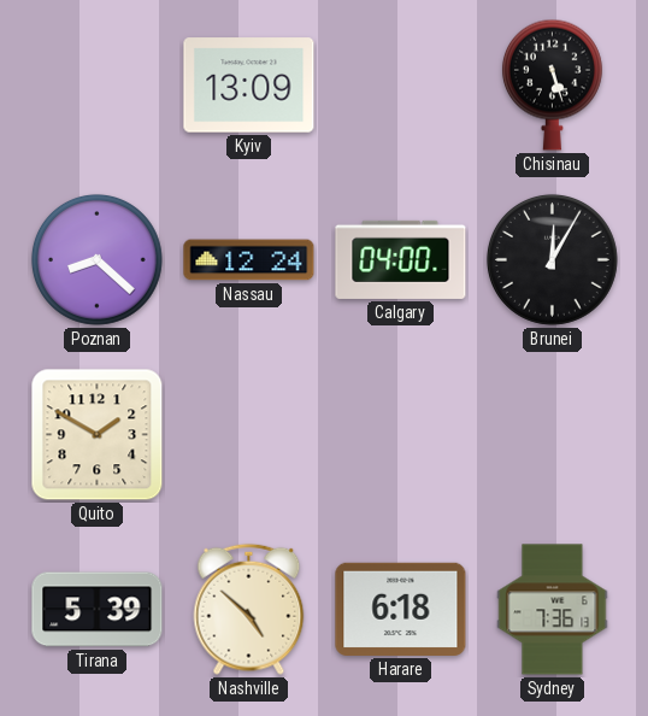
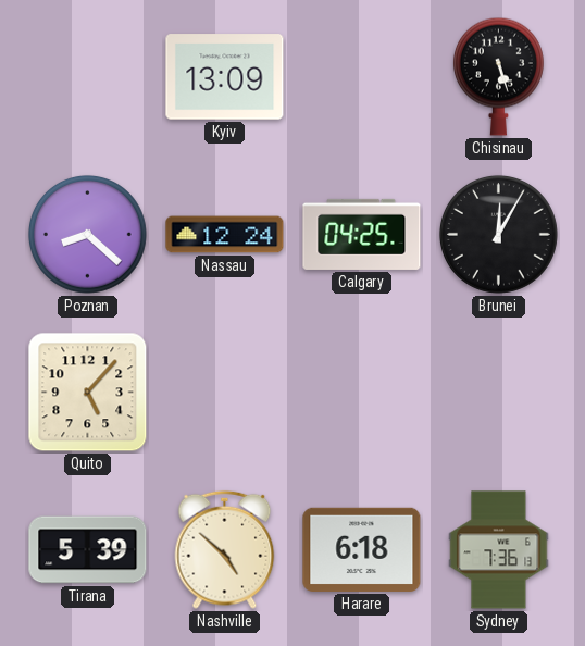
Calgary: 04:00 -> 04:25 (362, 234)
Quito: 1:50 -> 5:07 (88, 393)
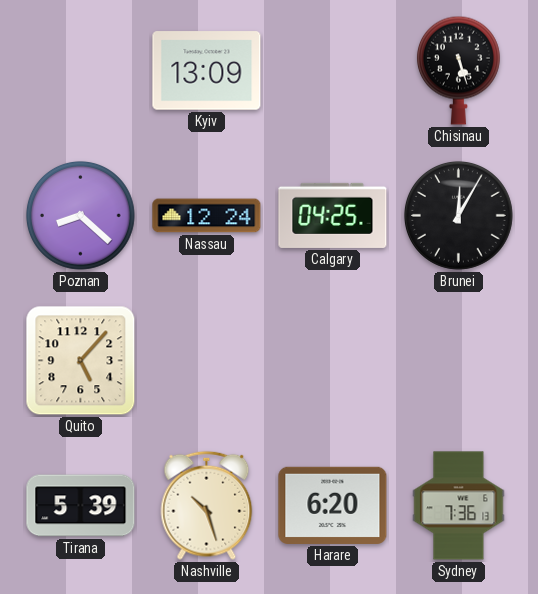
Nashville: 4:52 -> 10:27 (207, 505)
Harare: 6:18 -> 6:20 (333, 505)
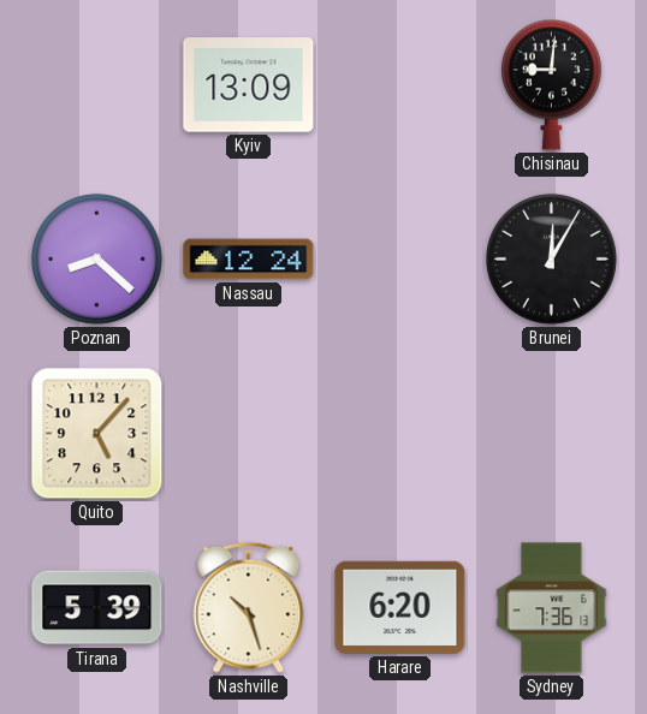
Chisinau: 5:27 -> 9:01 (551, 84)
Calgary: 04:25 -> none (333, 215)
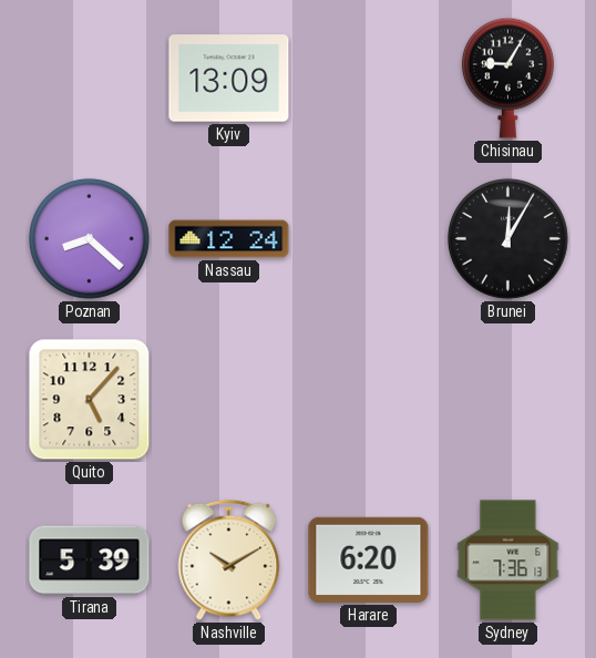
Chisinau: 9:01 -> 9:05 (507, 78)
Nashville: 10:27 -> 10:10 (229, 559)
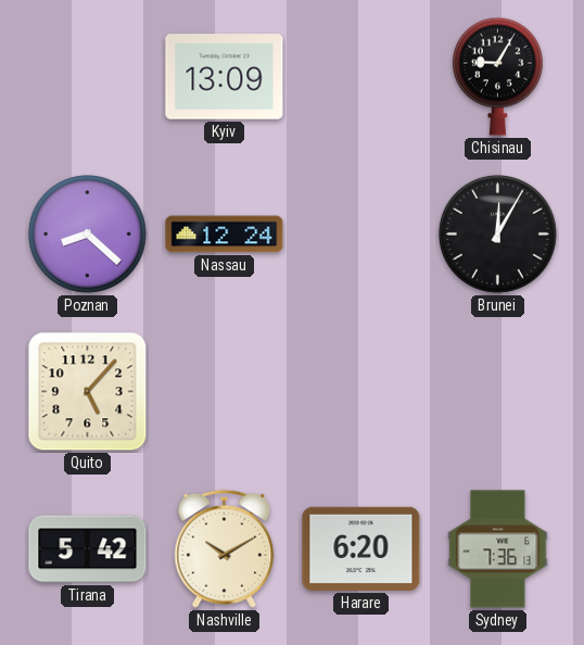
Tirana: 5:39 -> 5:42 (88, 549)
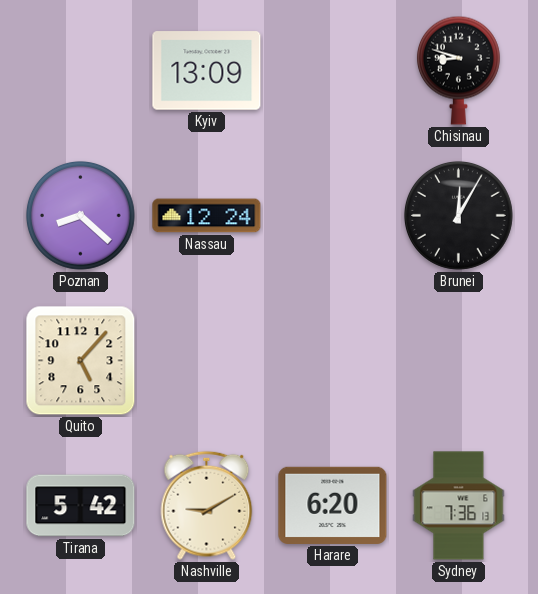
Chisinau: 9:05 -> 8:48 (458, 70)
Nashville: 10:10 -> 9:10 (207, 505)
